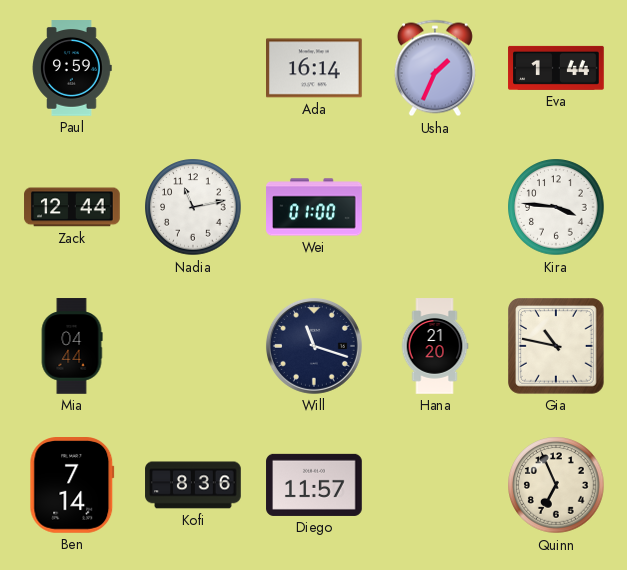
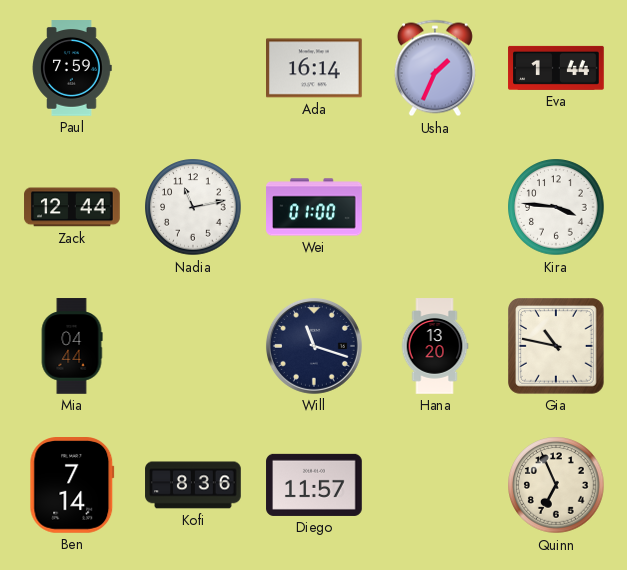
Paul: 9:59 -> 7:59 (72, 68)
Hana: 21:20 -> 13:20 (435, 346)
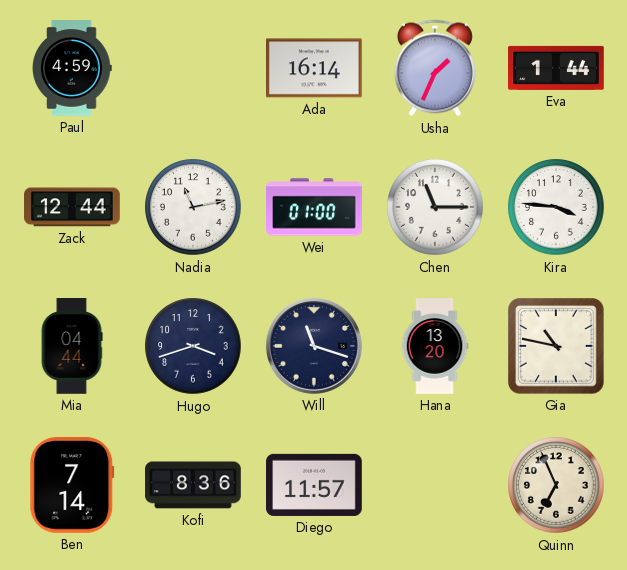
Paul: 7:59 -> 4:59 (72, 68)
Chen: none -> 11:15 (435, 207)
Hugo: none -> 3:42 (193, 346)
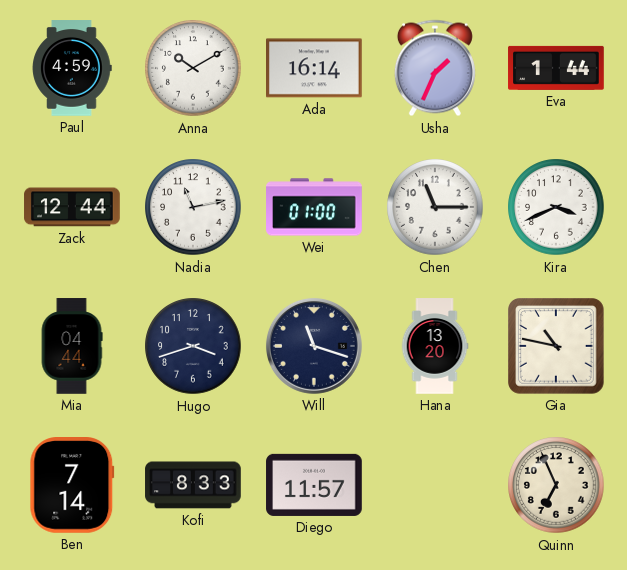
Anna: none -> 10:10 (193, 68)
Kira: 3:46 -> 3:41 (556, 207)
Kofi: 8:36 -> 8:33 (193, 485)
